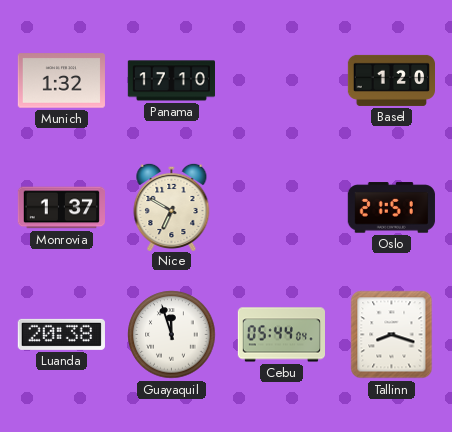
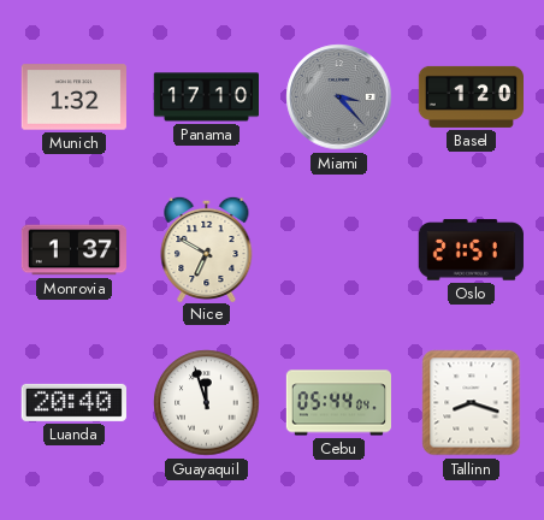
Miami: none -> 3:23 (339, 97)
Luanda: 20:38 -> 20:40 (73, 402)
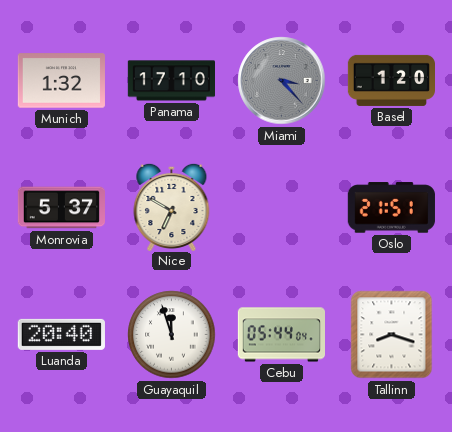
Monrovia: 1:37 -> 5:37 (61, 208)
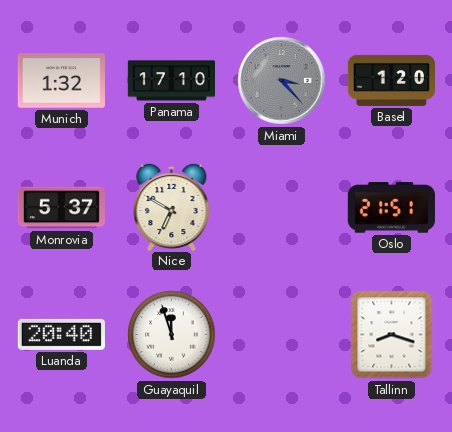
Cebu: 05:44 -> none (281, 335)
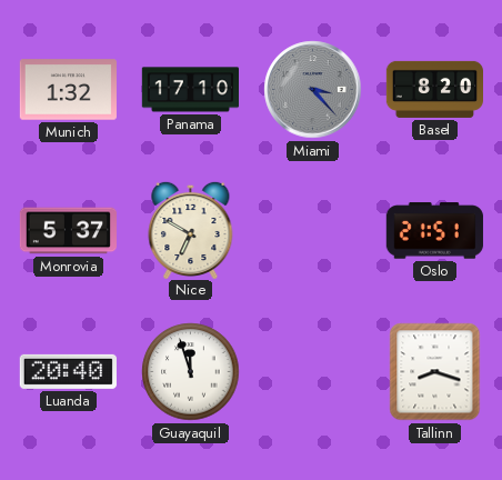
Basel: 1:20 -> 8:20 (434, 89)
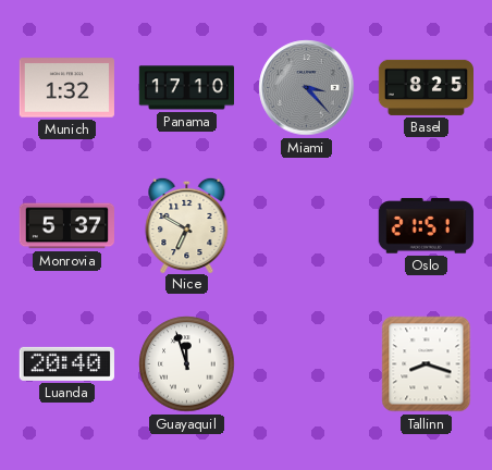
Basel: 8:20 -> 8:25 (426, 87)
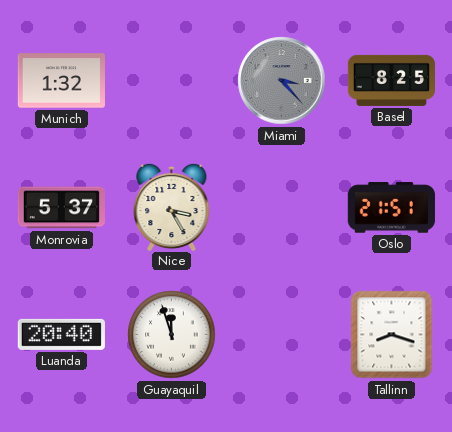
Panama: 17:10 -> none (186, 88)
Nice: 6:50 -> 3:25 (172, 206)
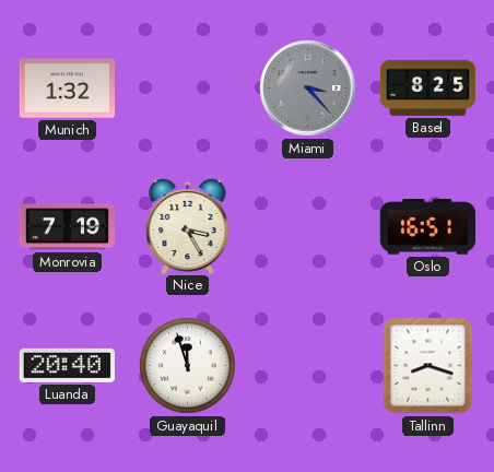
Monrovia: 5:37 -> 7:19 (67, 227)
Oslo: 21:51 -> 16:51 (427, 227)
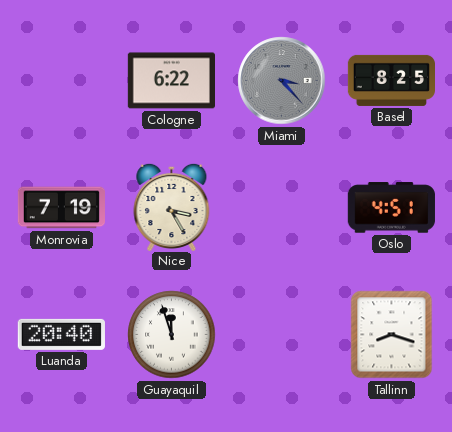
Munich: 1:32 -> none (67, 88)
Cologne: none -> 6:22 (171, 81)
Oslo: 16:51 -> 4:51 (391, 208)
